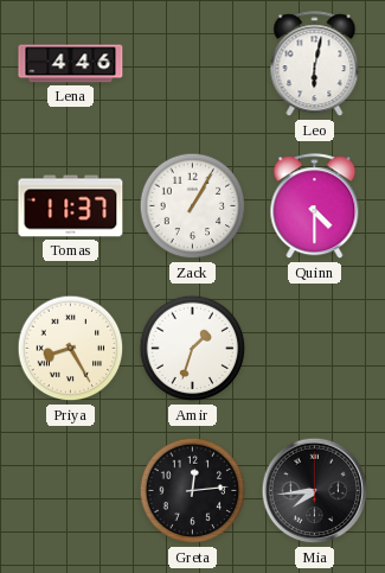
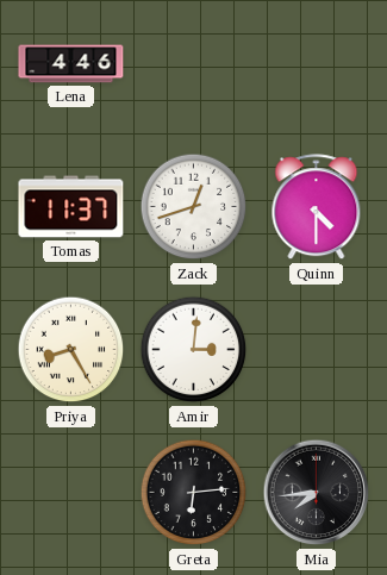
Leo: 6:02 -> none (315, 64)
Zack: 1:05 -> 12:42 (194, 207)
Amir: 1:33 -> 3:01 (194, 350)
Greta: 12:14 -> 6:14 (194, 493)
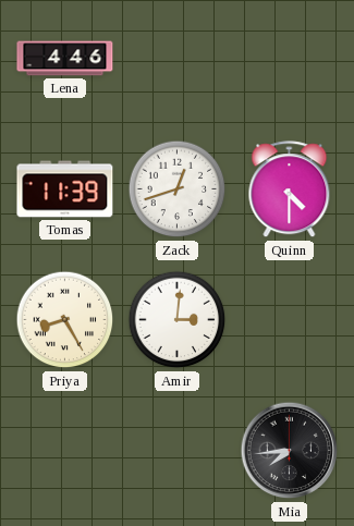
Tomas: 11:37 -> 11:39 (65, 189)
Greta: 6:14 -> none (194, 493)
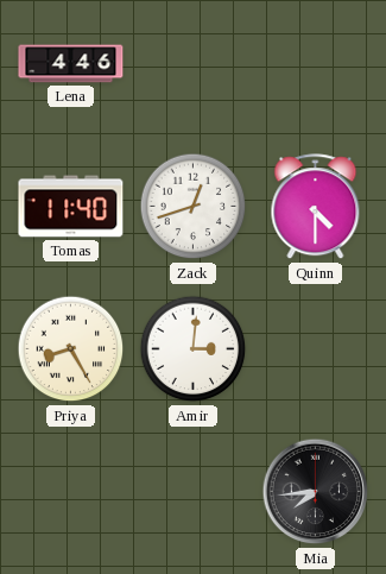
Tomas: 11:39 -> 11:40 (71, 207)
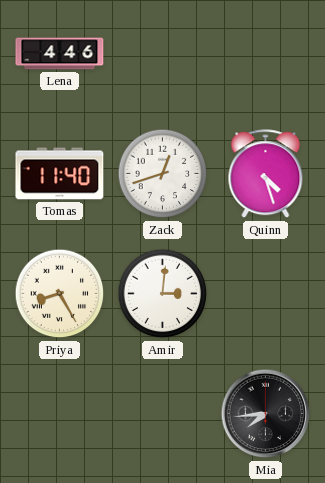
Quinn: 4:30 -> 4:27 (266, 174)
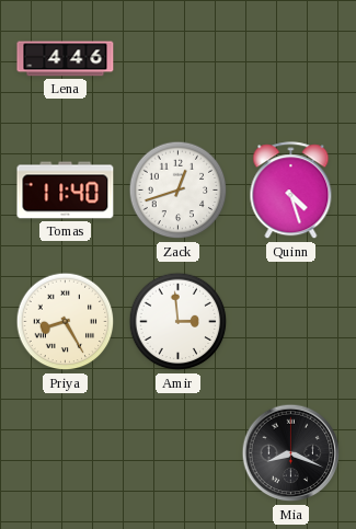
Amir: 3:01 -> 2:59 (179, 322)
Mia: 7:44 -> 8:19 (291, 453)
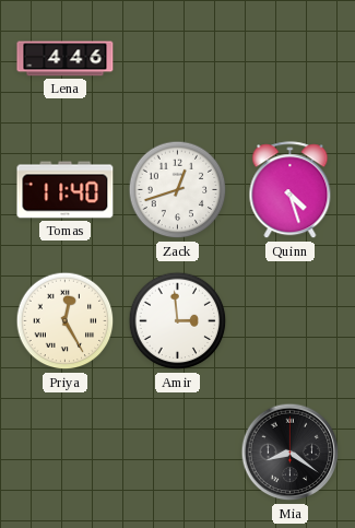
Priya: 8:25 -> 12:25 (66, 321)
Mia: 8:19 -> 8:21 (291, 453)
